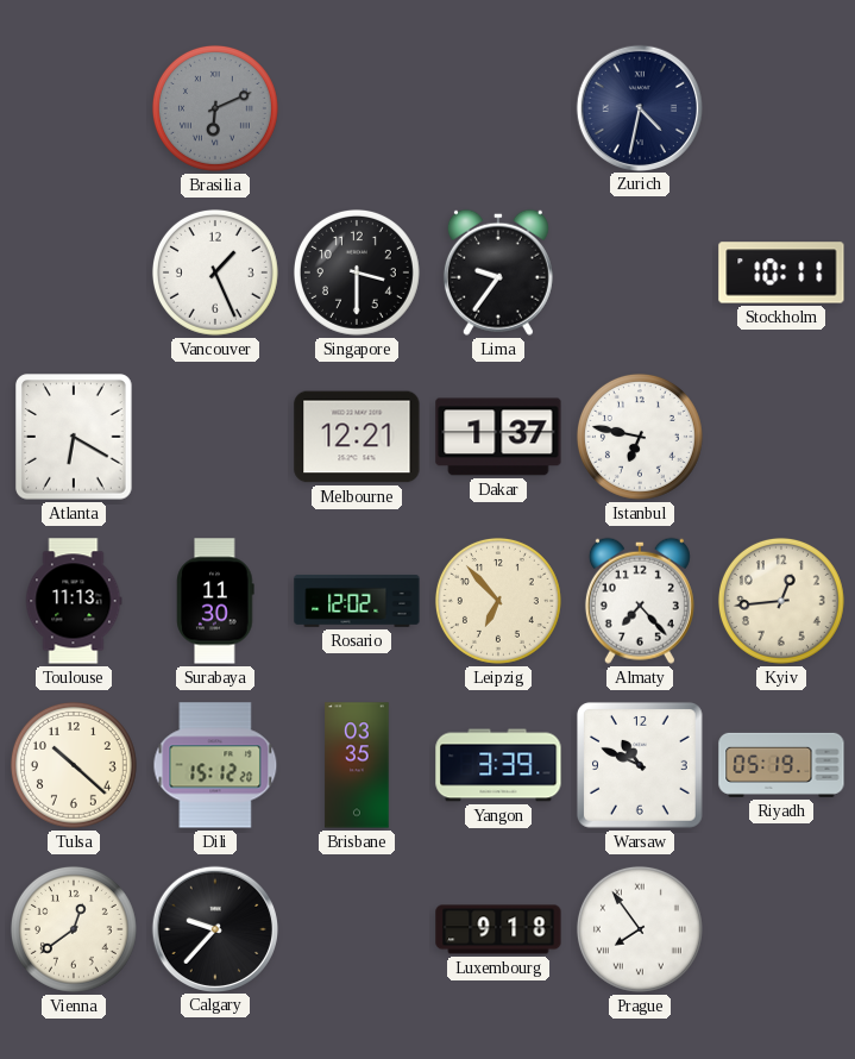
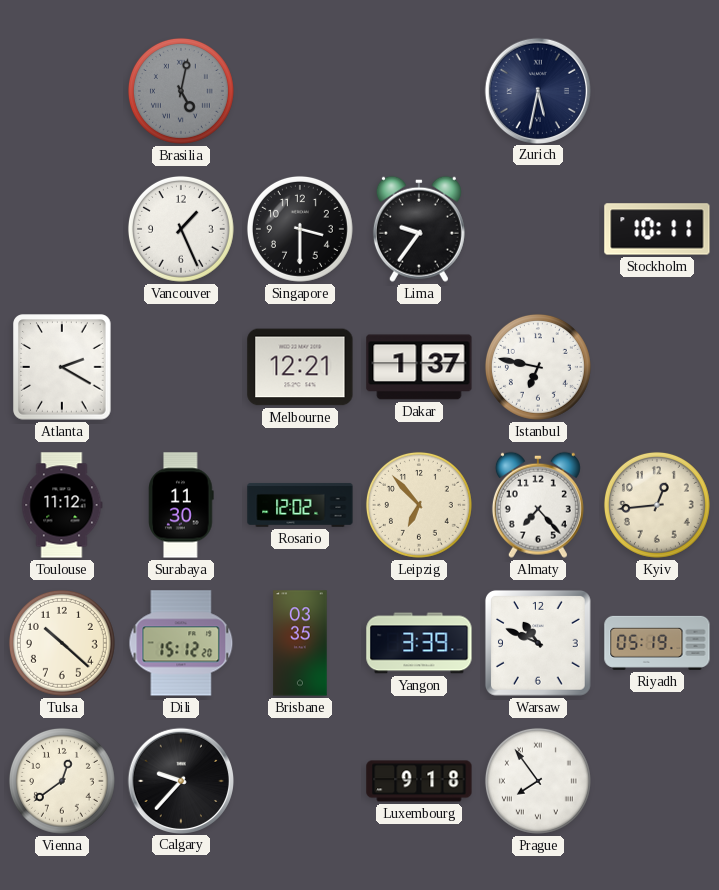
Brasilia: 6:11 -> 5:02 (181, 91)
Zurich: 4:32 -> 5:32 (537, 90)
Atlanta: 6:20 -> 2:20 (62, 367)
Toulouse: 11:13 -> 11:12 (62, 505)
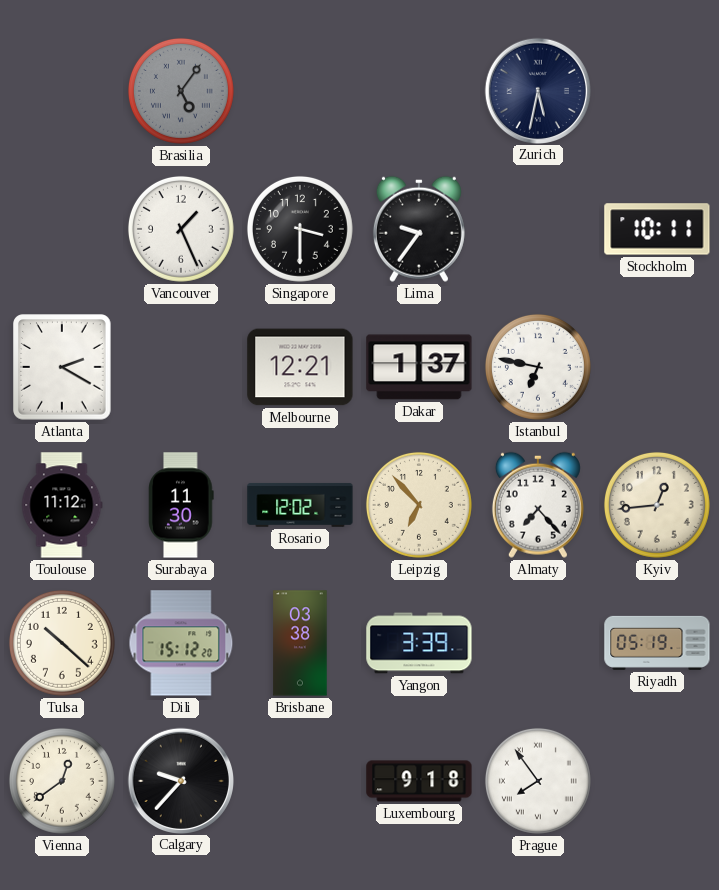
Brasilia: 5:02 -> 5:06 (181, 91)
Brisbane: 03:35 -> 03:38 (300, 643)
Warsaw: 10:49 -> none (538, 643)
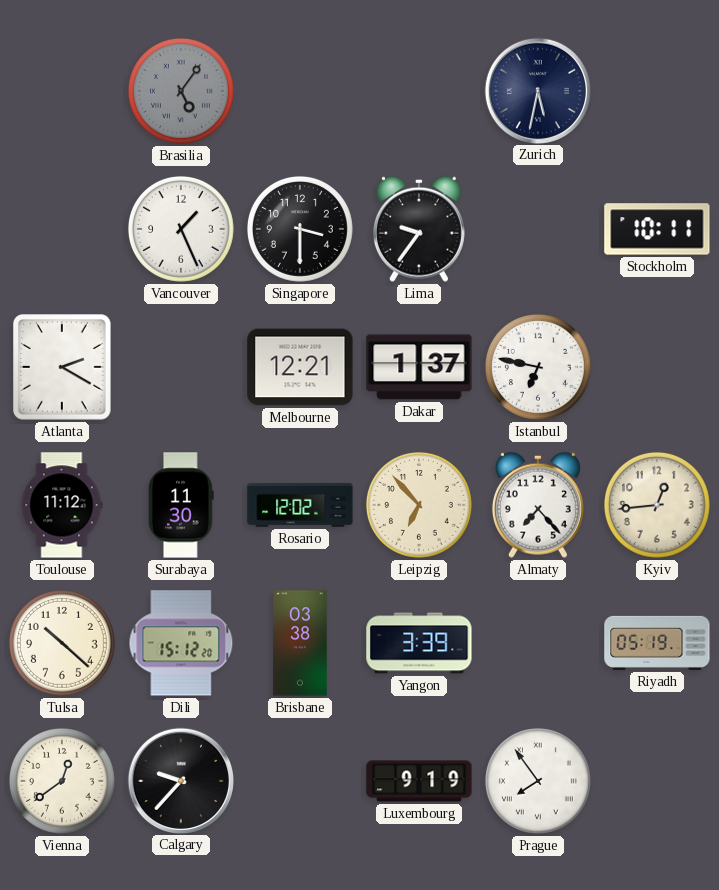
Luxembourg: 9:18 -> 9:19 (419, 781)
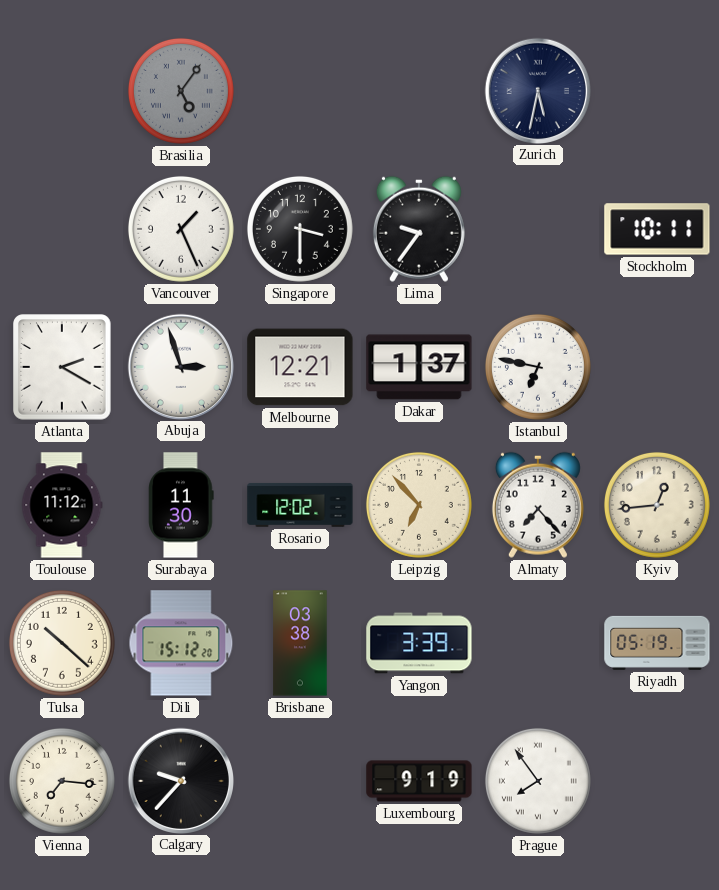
Abuja: none -> 2:57 (180, 366)
Vienna: 12:39 -> 7:16 (62, 781)
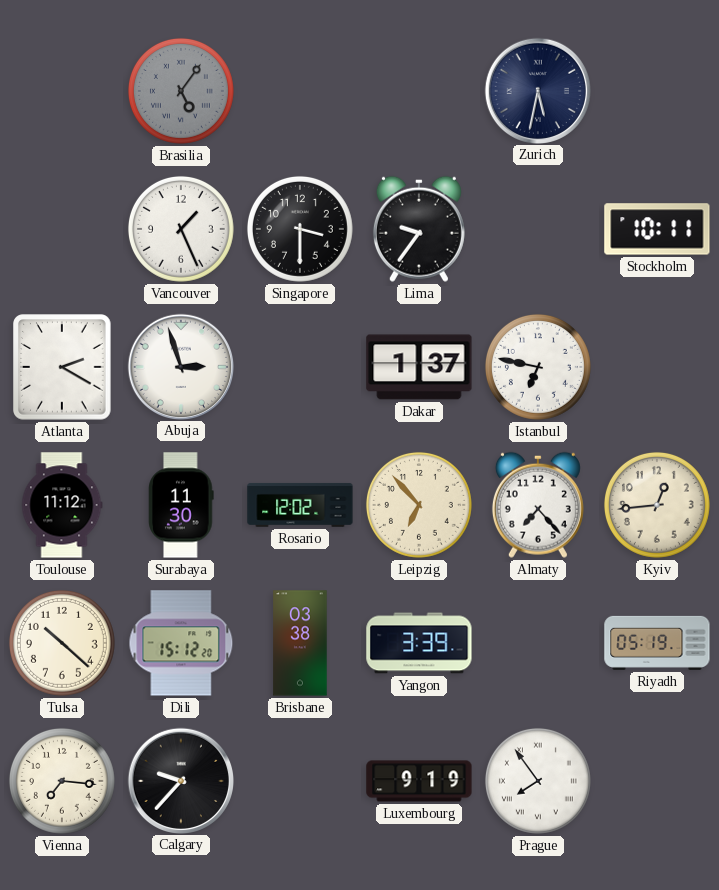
Melbourne: 12:21 -> none (300, 367)
